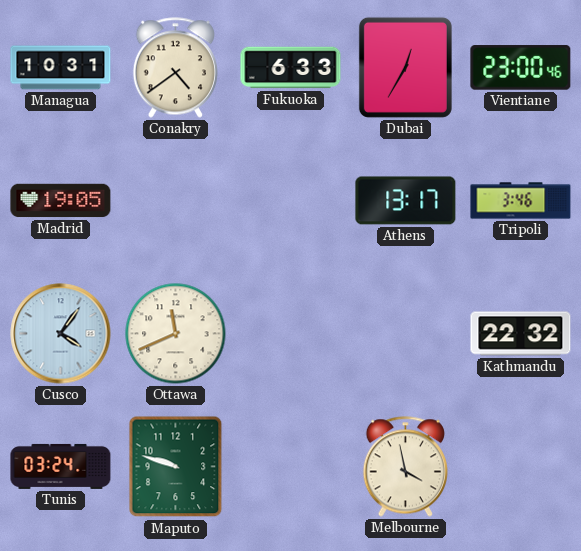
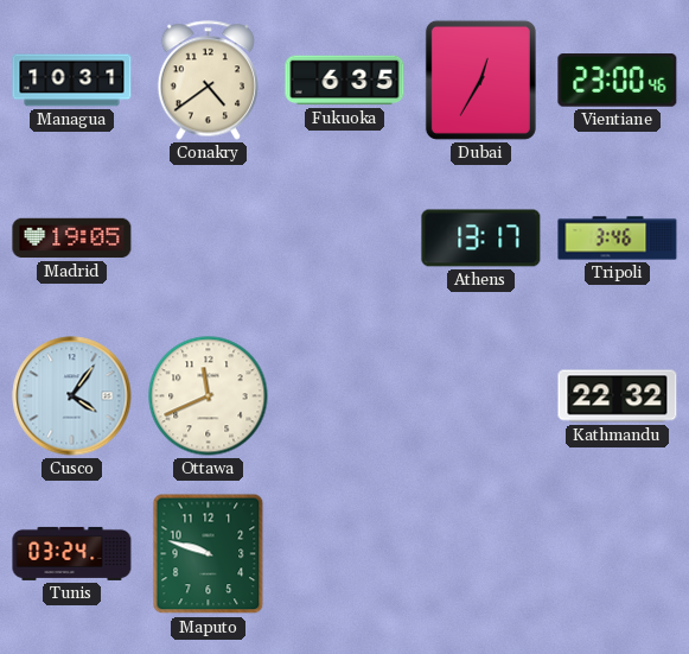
Fukuoka: 6:33 -> 6:35 (345, 81)
Melbourne: 3:58 -> none (405, 467)
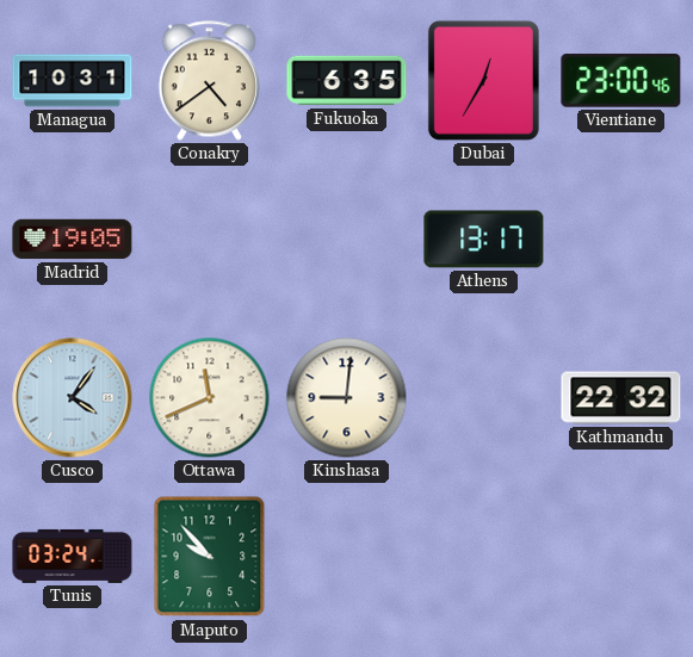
Tripoli: 3:46 -> none (618, 239)
Kinshasa: none -> 9:01 (347, 398)
Maputo: 9:48 -> 9:53 (210, 557)
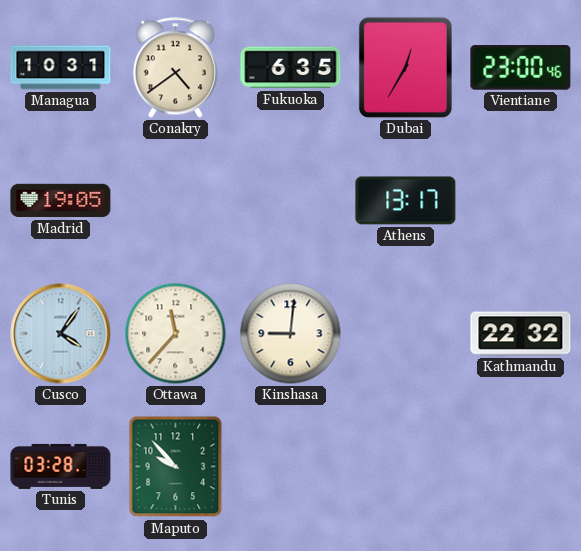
Ottawa: 11:41 -> 11:37 (176, 334)
Tunis: 03:24 -> 03:28 (61, 466)
